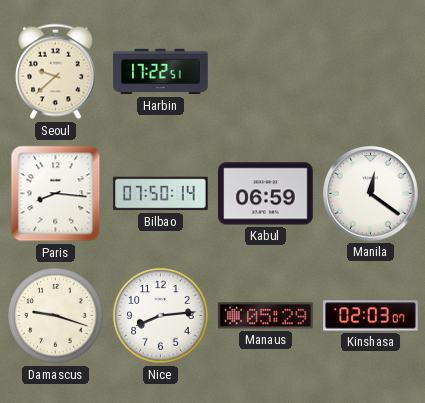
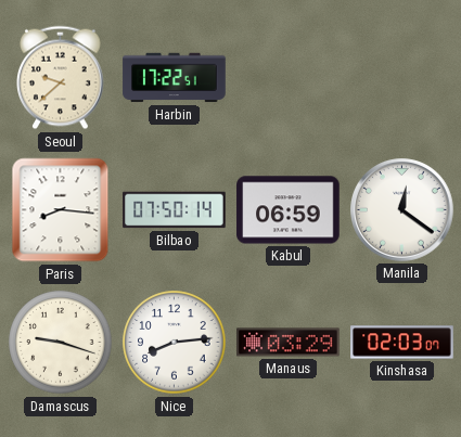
Manaus: 05:29 -> 03:29 (289, 343)
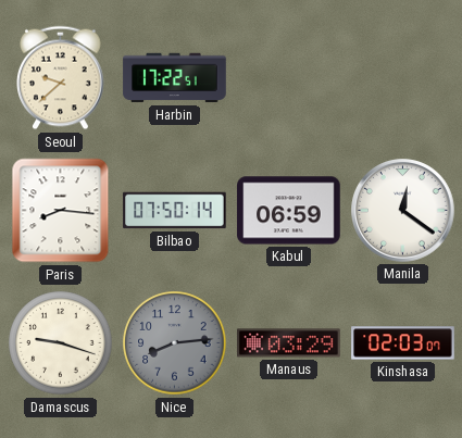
Nice dial: white -> grey (175, 343)
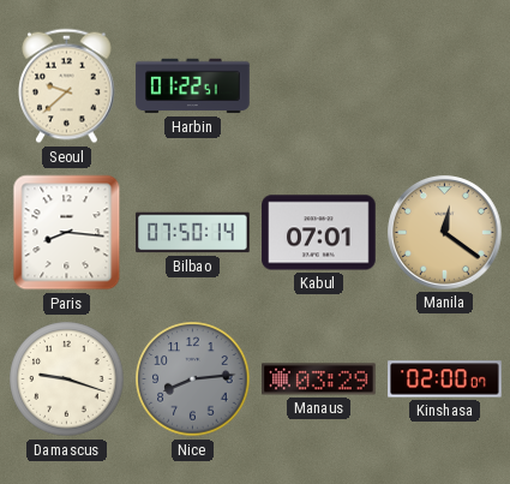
Harbin: 17:22 -> 01:22 (193, 86)
Kabul: 06:59 -> 07:01 (319, 233)
Manila dial: white -> champagne (445, 233)
Kinshasa: 02:03 -> 02:00 (445, 380)
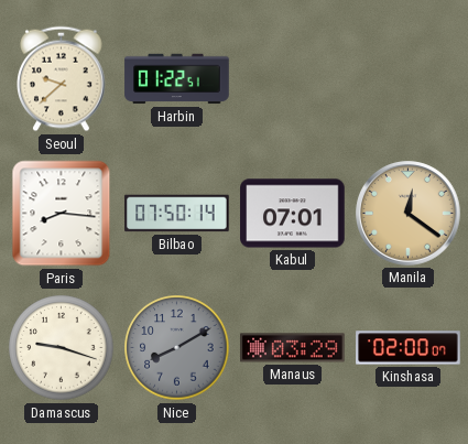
Nice: 8:14 -> 8:10 (177, 348)
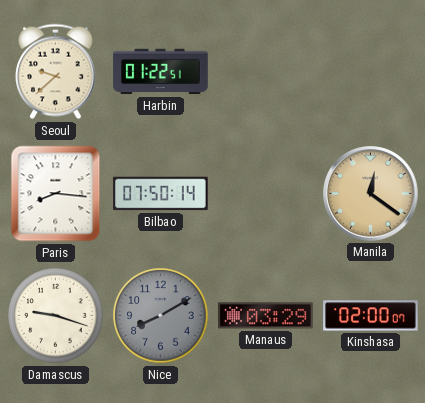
Kabul: 07:01 -> none (293, 214)
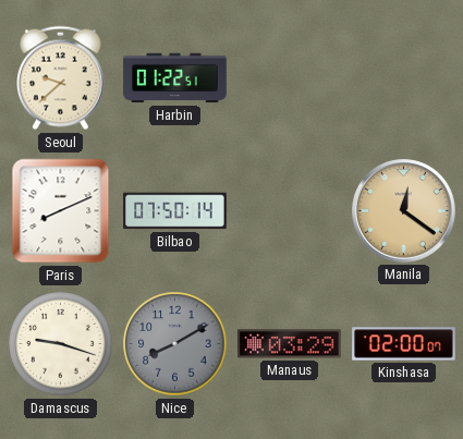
Paris: 8:16 -> 8:11 (61, 211)
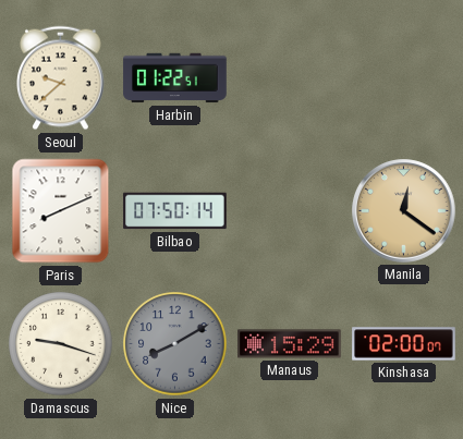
Manaus: 03:29 -> 15:29 (290, 344)
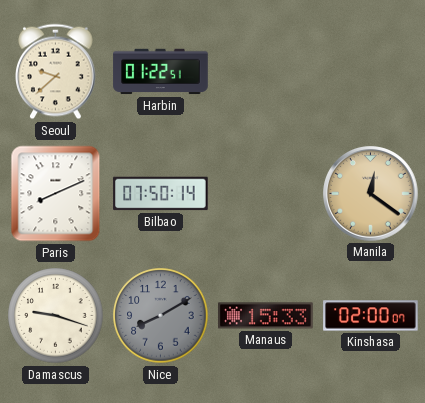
Manaus: 15:29 -> 15:33 (266, 316)
